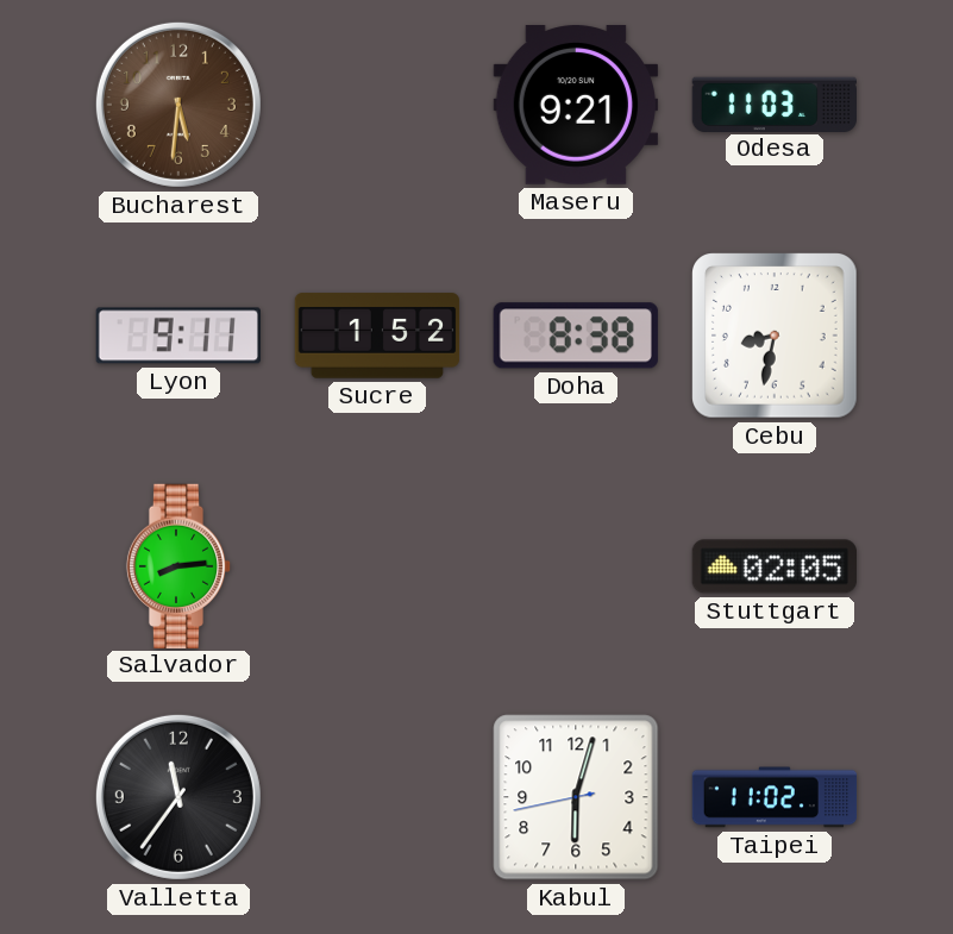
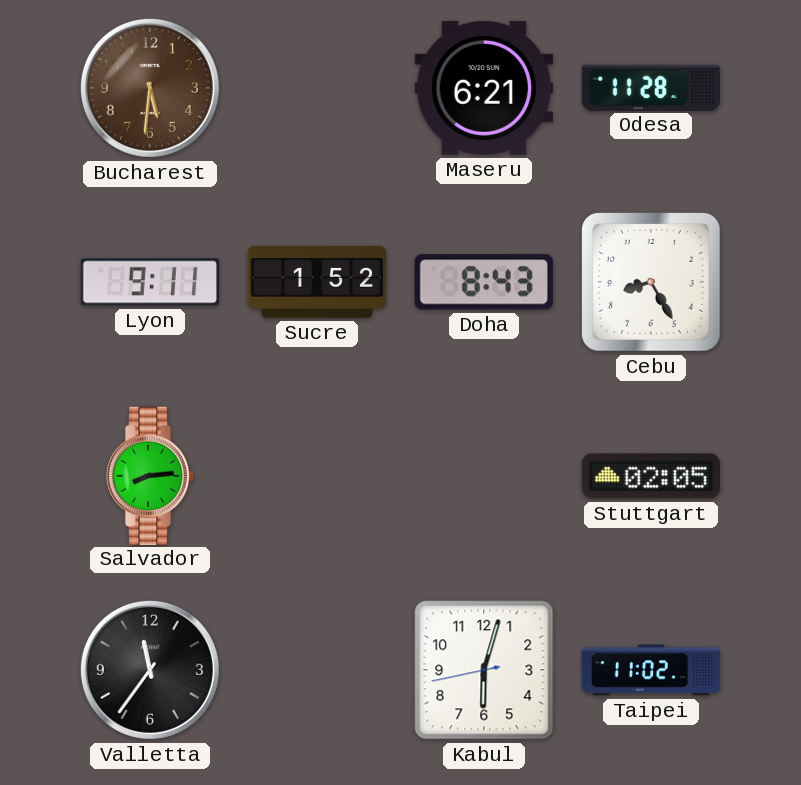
Maseru: 9:21 -> 6:21 (483, 88)
Odesa: 11:03 -> 11:28 (650, 87)
Doha: 8:38 -> 8:43 (484, 282)
Cebu: 8:32 -> 8:25 (652, 283)
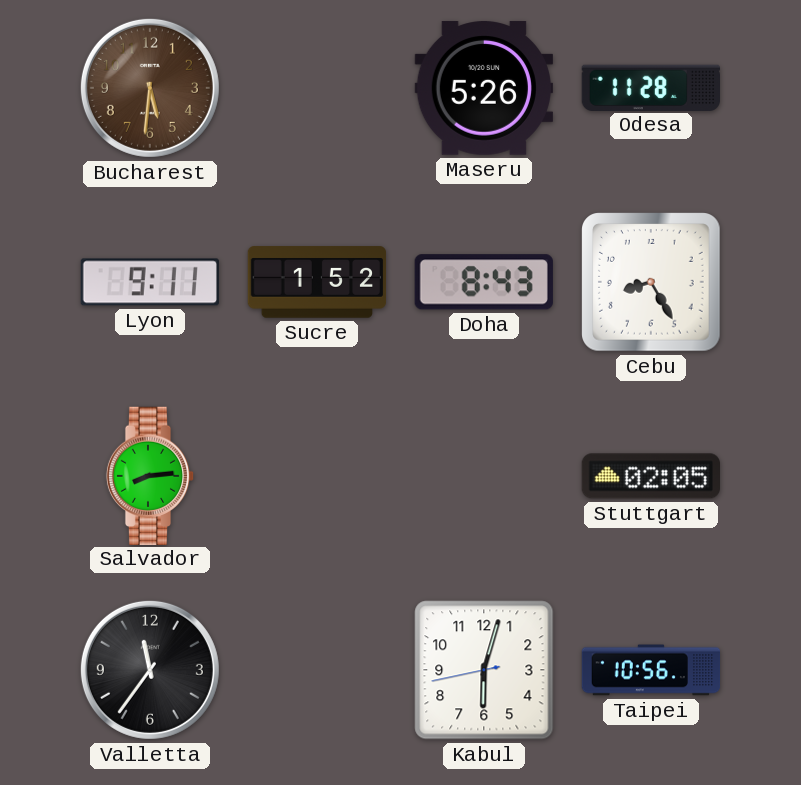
Maseru: 6:21 -> 5:26 (483, 88)
Taipei: 11:02 -> 10:56 (651, 670)
